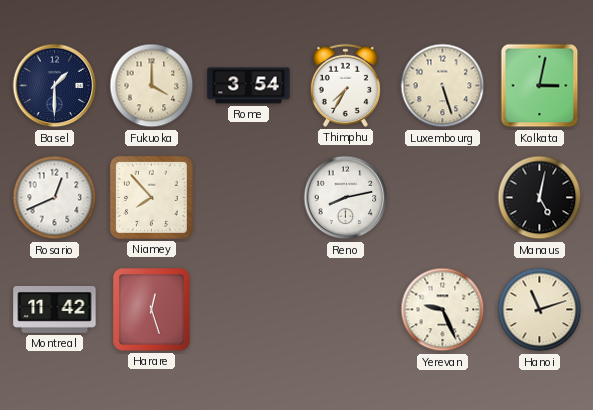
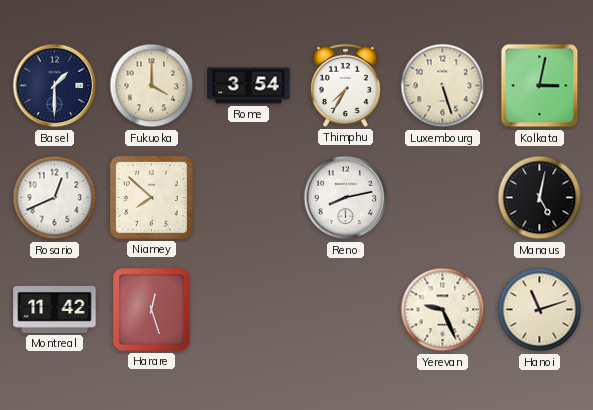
Niamey: 7:53 -> 7:52 (151, 197)
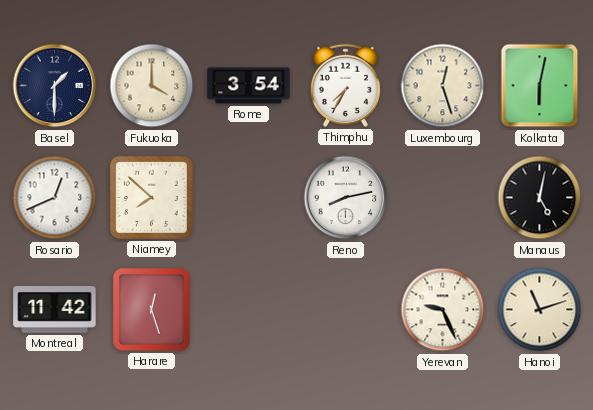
Luxembourg: 5:27 -> 12:27 (443, 86)
Kolkata: 3:02 -> 6:02 (540, 86)
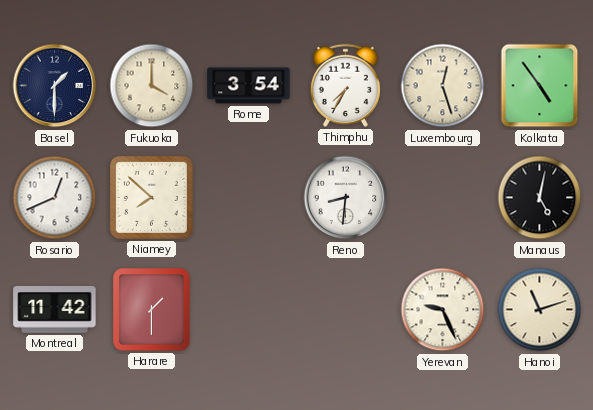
Kolkata: 6:02 -> 4:54 (540, 86)
Reno: 8:13 -> 8:31 (346, 198)
Harare: 12:27 -> 1:30 (152, 310)
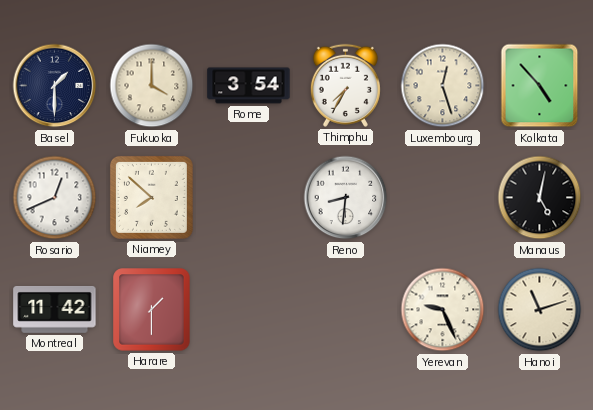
Kolkata: 4:54 -> 4:53 (540, 86)
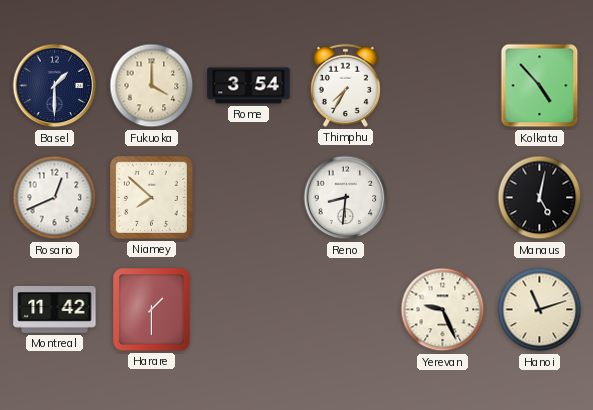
Luxembourg: 12:27 -> none (443, 86)
